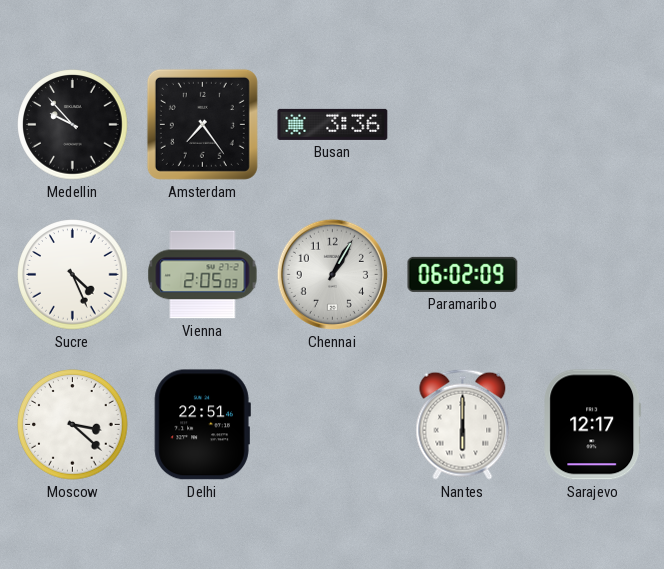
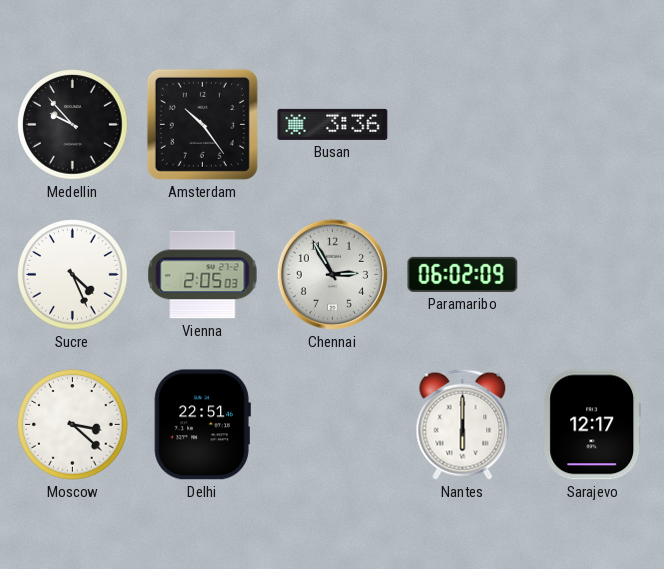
Amsterdam: 7:24 -> 10:24 (202, 124)
Chennai: 1:05 -> 2:55 (332, 274)
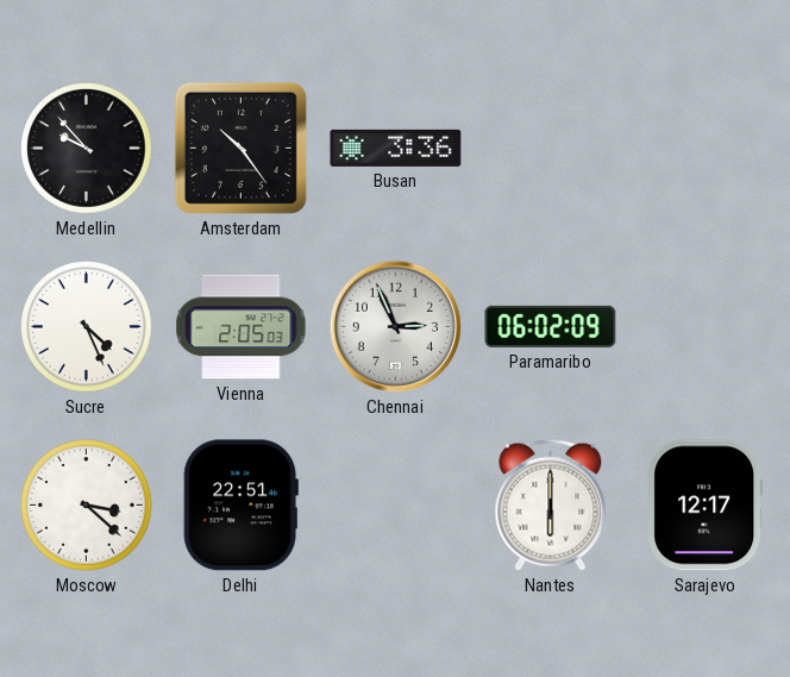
Chennai: 2:55 -> 2:56 (395, 326)
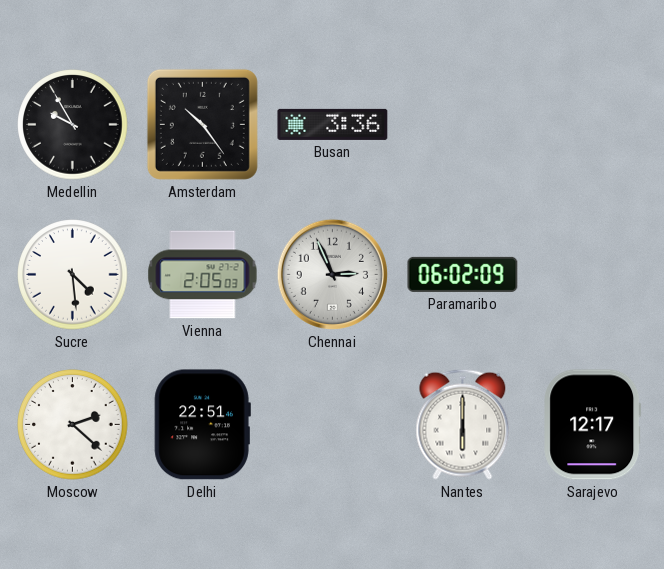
Medellin: 9:53 -> 9:55 (73, 125)
Sucre: 4:26 -> 4:29 (73, 275)
Moscow: 3:22 -> 2:22 (73, 425)
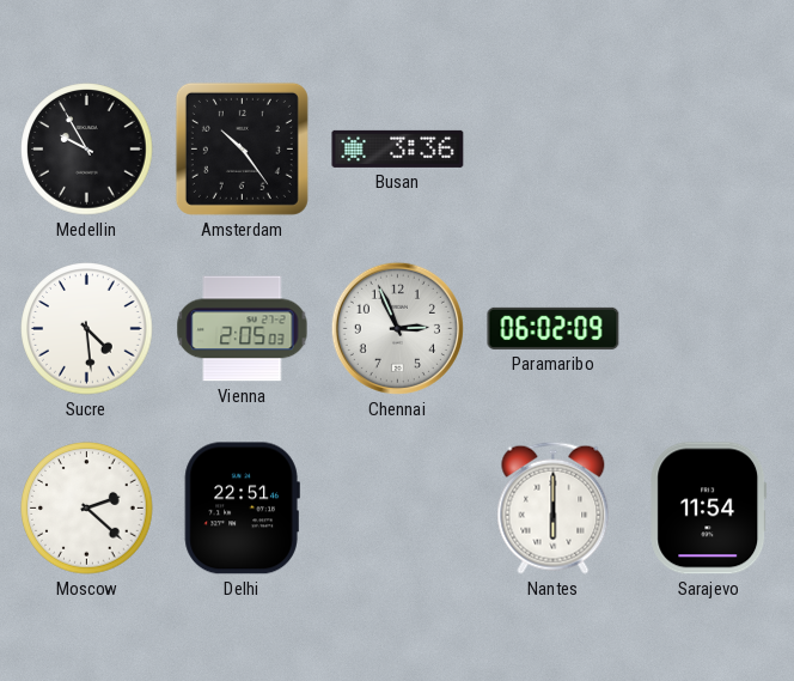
Sarajevo: 12:17 -> 11:54 (709, 509)
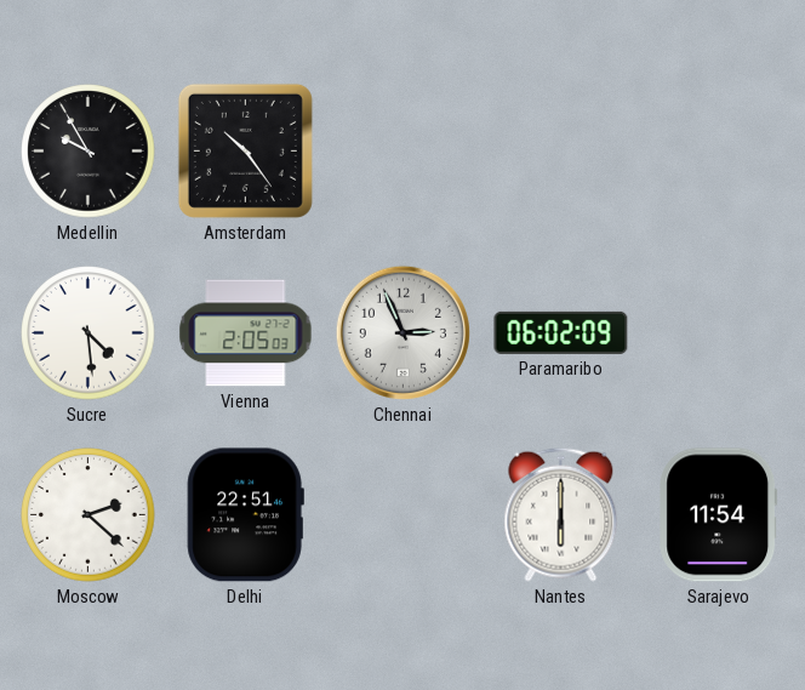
Busan: 3:36 -> none (398, 148)
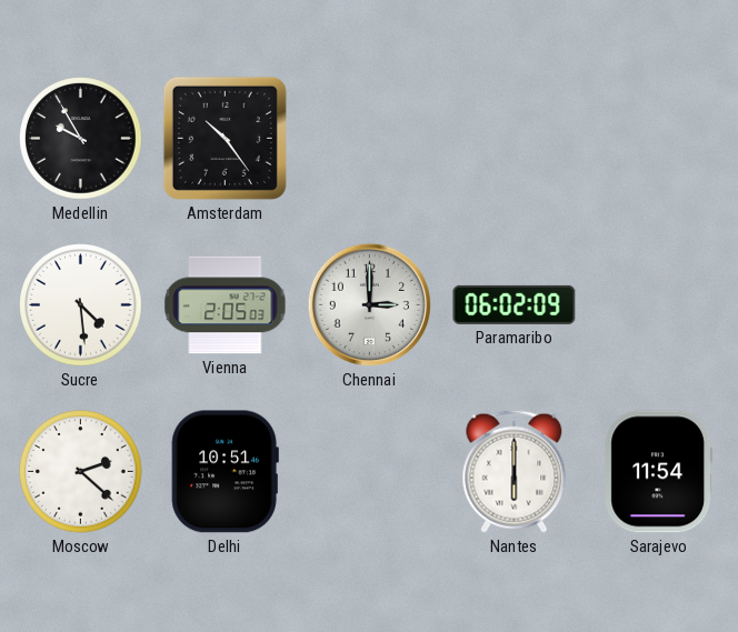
Chennai: 2:56 -> 3:00 (369, 304)
Delhi: 22:51 -> 10:51 (225, 472)
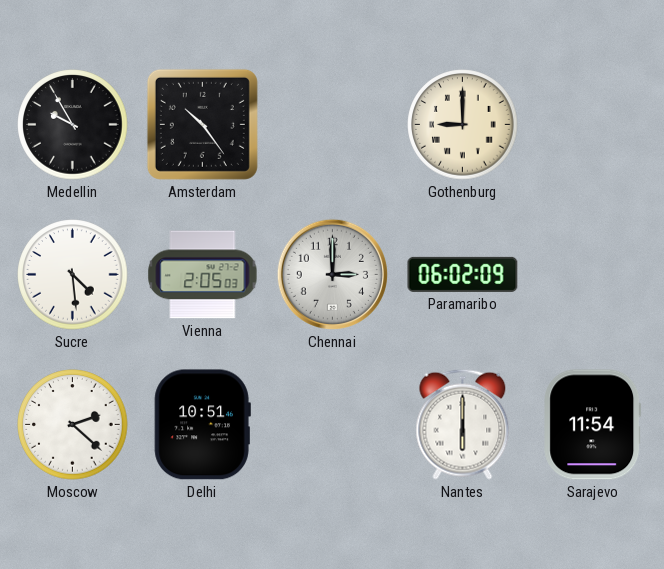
Gothenburg: none -> 9:00 (463, 125)
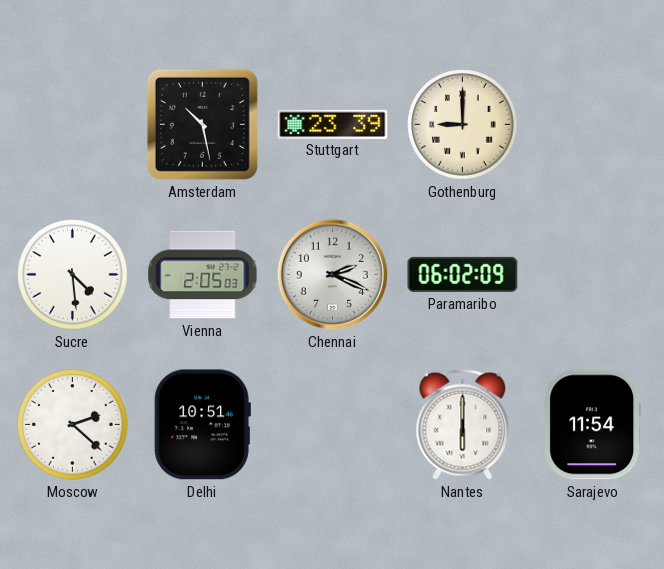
Medellin: 9:55 -> none (73, 125)
Amsterdam: 10:24 -> 10:28 (202, 124)
Stuttgart: none -> 23:39 (333, 124)
Chennai: 3:00 -> 2:19 (332, 274)
